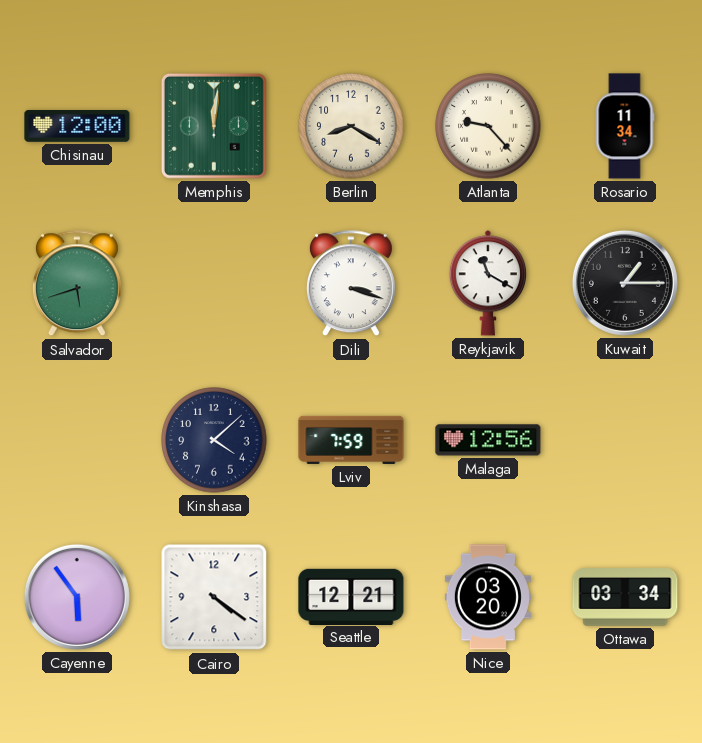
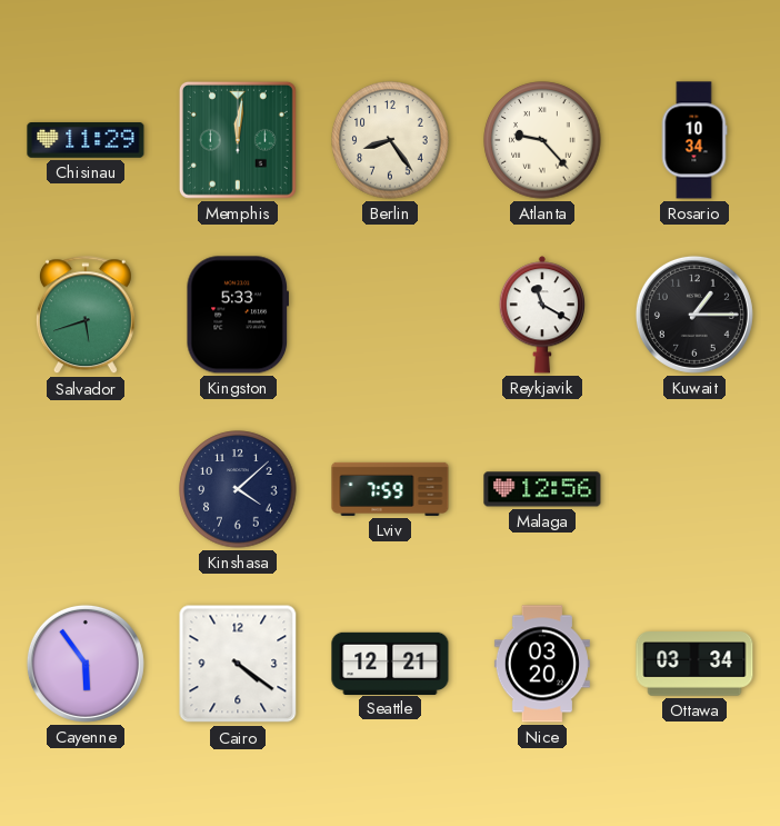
Chisinau: 12:00 -> 11:29 (86, 141)
Berlin: 8:20 -> 8:24 (390, 140)
Rosario: 11:34 -> 10:34 (694, 140)
Kingston: none -> 5:33 (237, 315)
Dili: 3:18 -> none (351, 284)
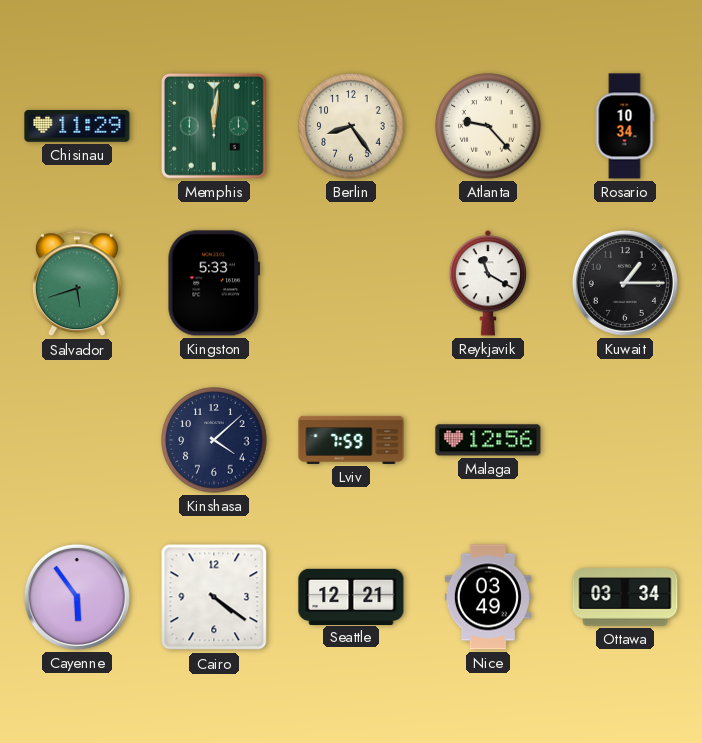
Nice: 03:20 -> 03:49 (488, 597)
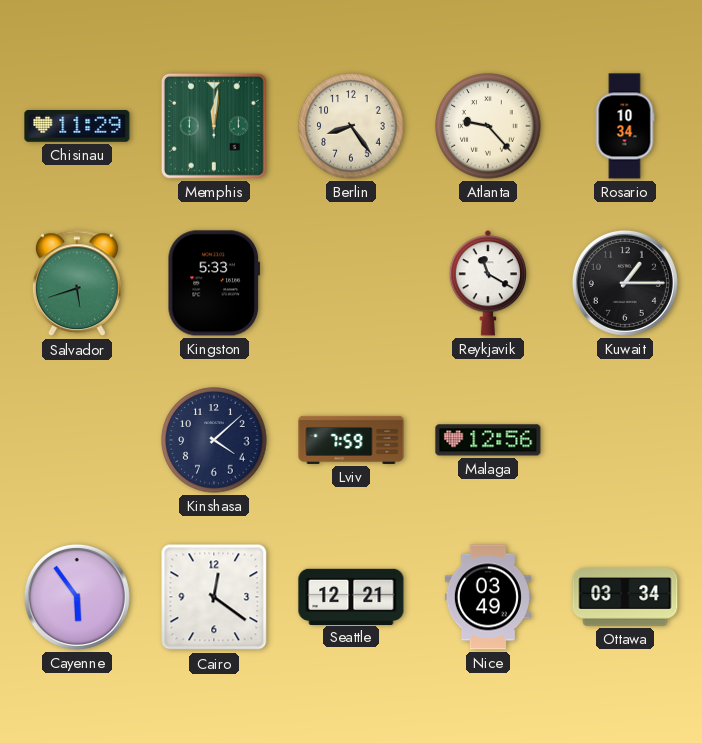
Cairo: 4:21 -> 12:21 (214, 597)
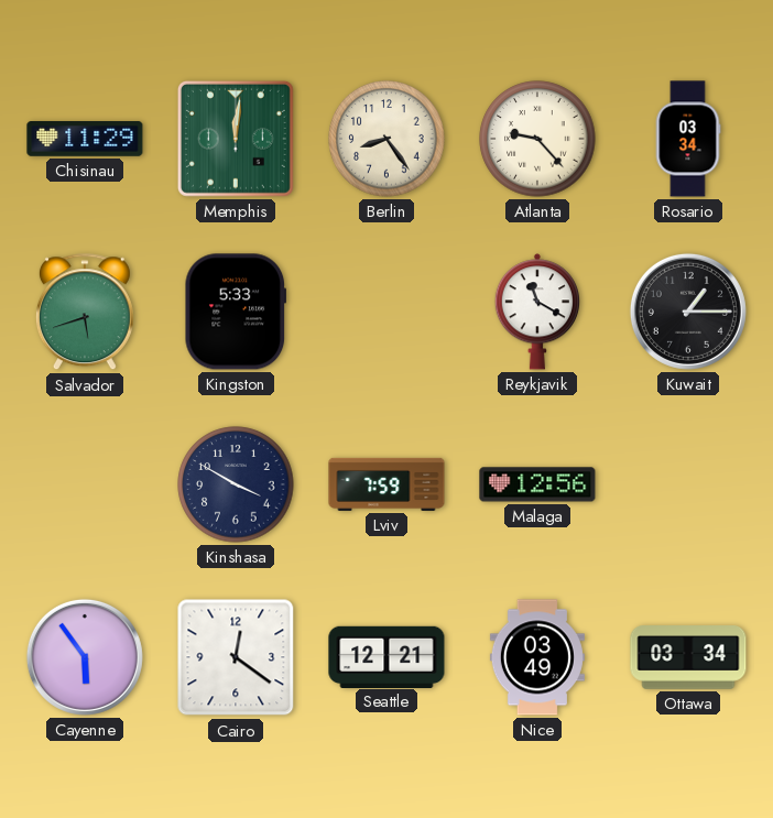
Rosario: 10:34 -> 03:34 (688, 139)
Kinshasa: 4:08 -> 3:50 (236, 484)
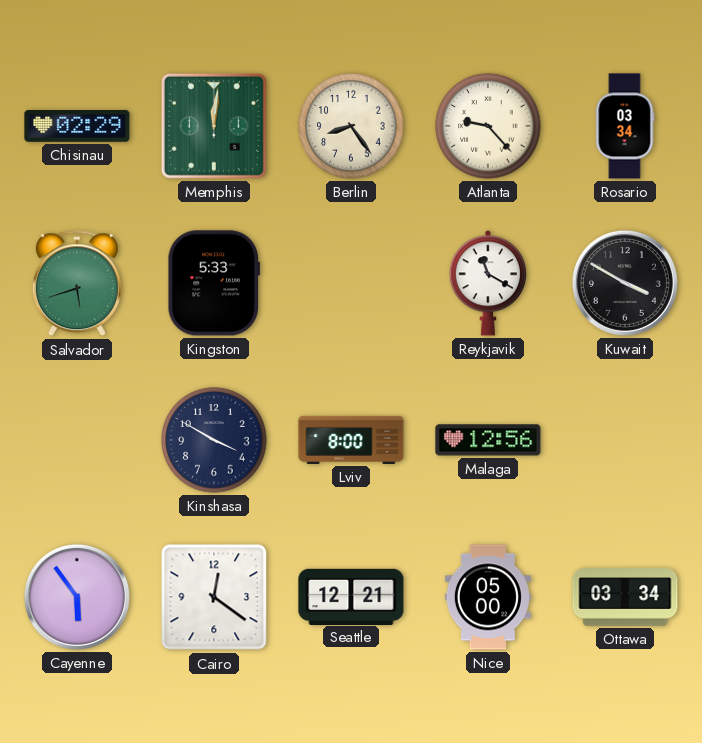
Chisinau: 11:29 -> 02:29 (77, 127)
Kuwait: 1:15 -> 3:50 (625, 283)
Lviv: 7:59 -> 8:00 (351, 440)
Nice: 03:49 -> 05:00 (488, 597)
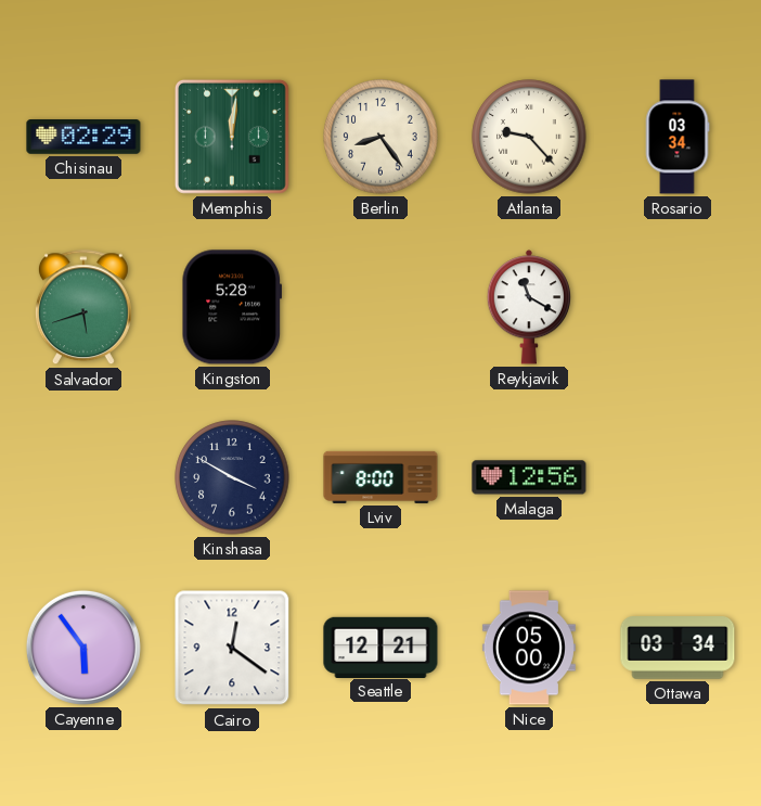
Kingston: 5:33 -> 5:28 (231, 307)
Kuwait: 3:50 -> none (625, 283)
